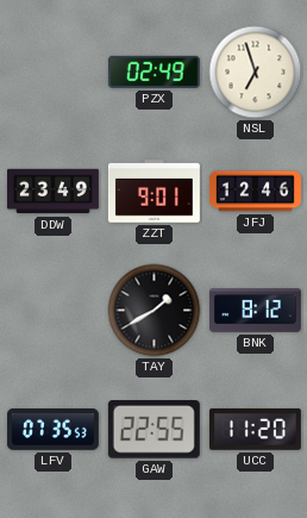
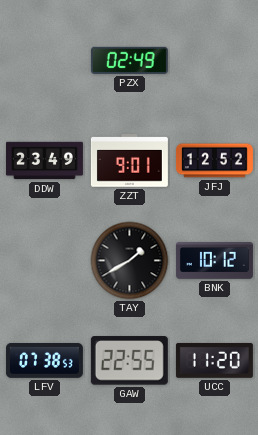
NSL: 6:57 -> none (256, 73)
JFJ: 12:46 -> 12:52 (214, 161)
BNK: 8:12 -> 10:12 (214, 261)
LFV: 07:35 -> 07:38 (44, 361)
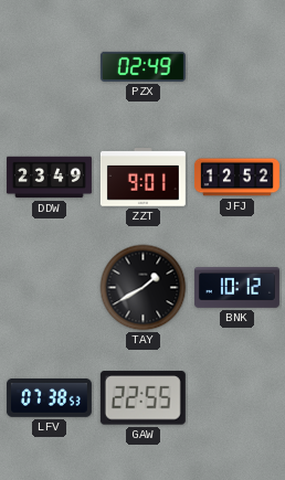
UCC: 11:20 -> none (214, 360)
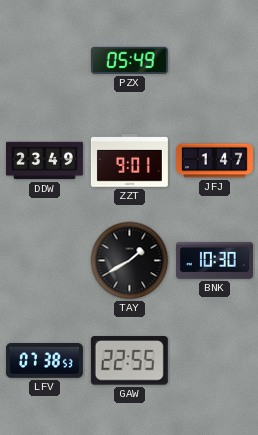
PZX: 02:49 -> 05:49 (129, 60)
JFJ: 12:52 -> 1:47 (214, 161)
BNK: 10:12 -> 10:30 (214, 261)
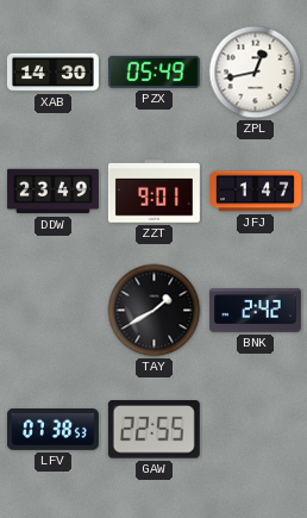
XAB: none -> 14:30 (52, 73)
ZPL: none -> 12:43 (256, 73)
BNK: 10:30 -> 2:42 (255, 311)
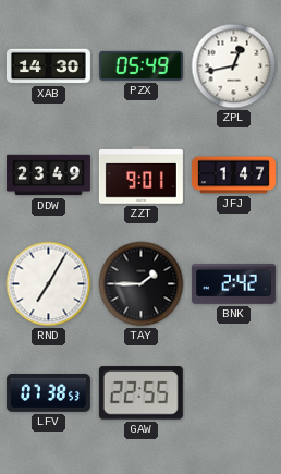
RND: none -> 7:05 (49, 284)
TAY: 1:40 -> 1:45 (142, 284)
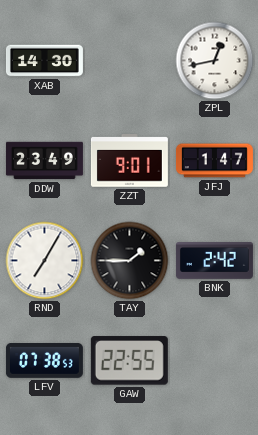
PZX: 05:49 -> none (140, 65)
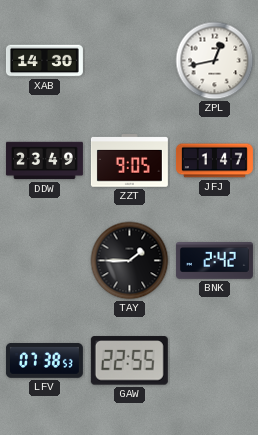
ZZT: 9:01 -> 9:05 (129, 161)
RND: 7:05 -> none (45, 261)
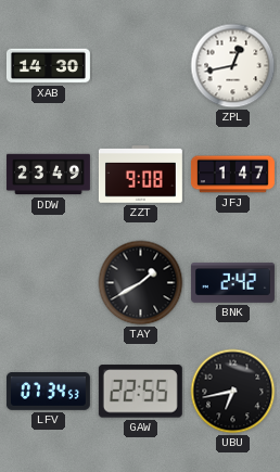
ZZT: 9:05 -> 9:08 (140, 175)
TAY: 1:45 -> 1:40 (141, 283)
LFV: 07:38 -> 07:34 (48, 392)
UBU: none -> 6:43 (233, 392)
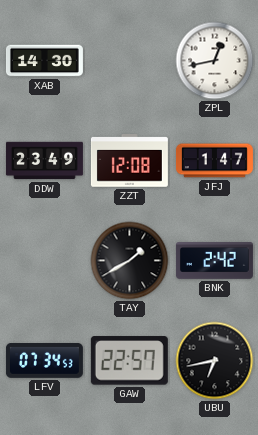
ZZT: 9:08 -> 12:08 (129, 161)
GAW: 22:55 -> 22:57 (129, 361)
